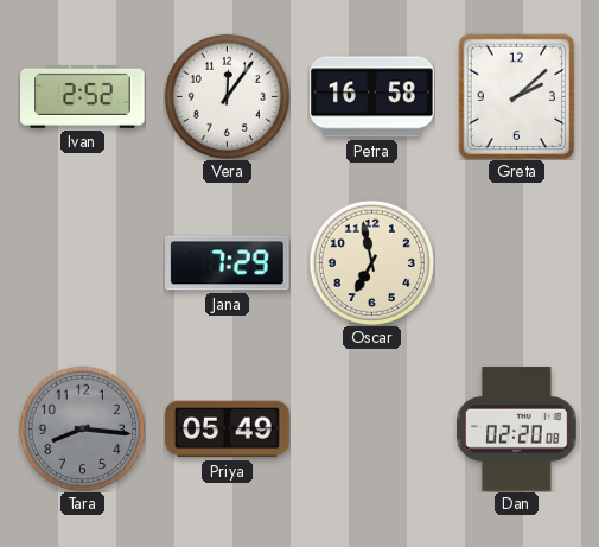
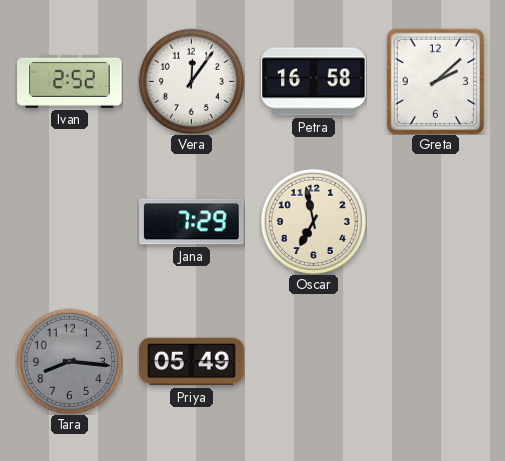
Dan: 02:20 -> none (517, 430)
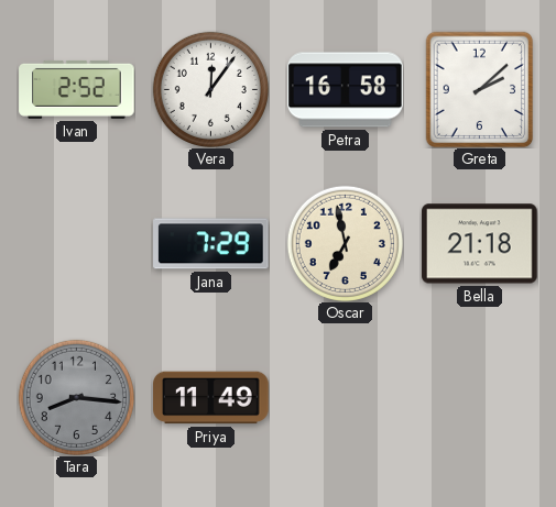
Bella: none -> 21:18 (480, 244)
Priya: 05:49 -> 11:49 (211, 398)
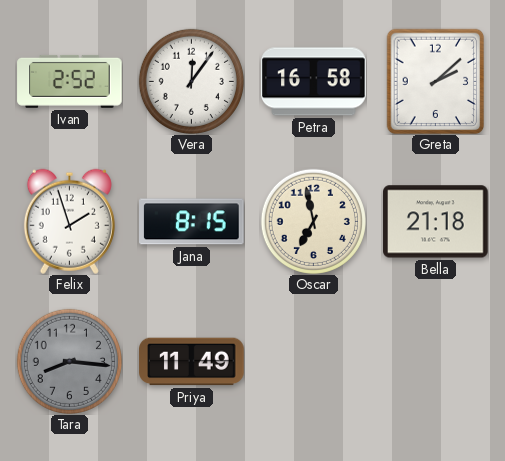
Felix: none -> 1:57 (69, 221)
Jana: 7:29 -> 8:15 (192, 222)
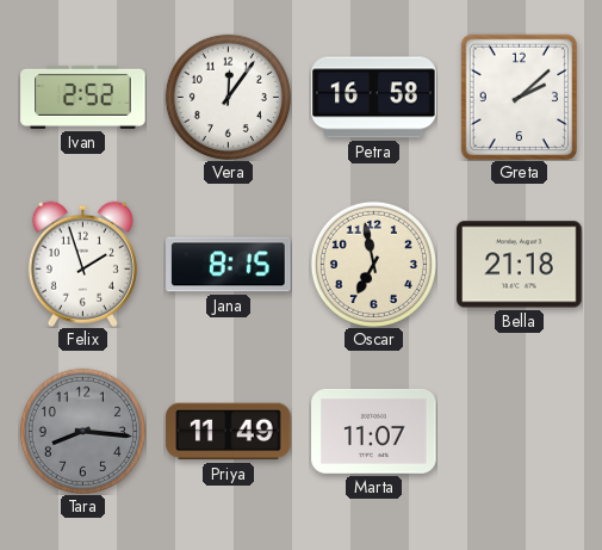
Marta: none -> 11:07 (374, 431)
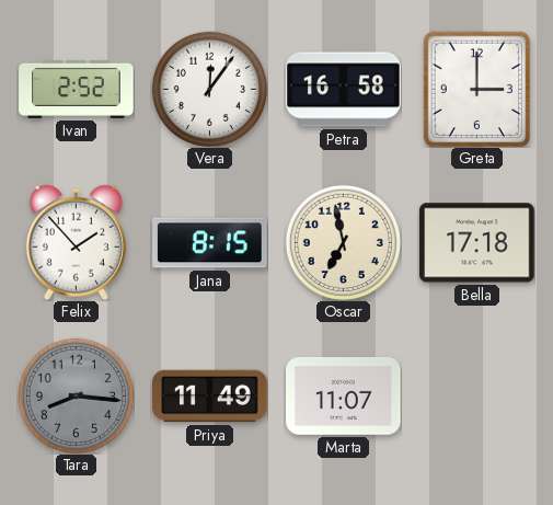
Greta: 2:08 -> 3:00 (477, 89)
Felix: 1:57 -> 1:53 (76, 242)
Bella: 21:18 -> 17:18 (477, 243)
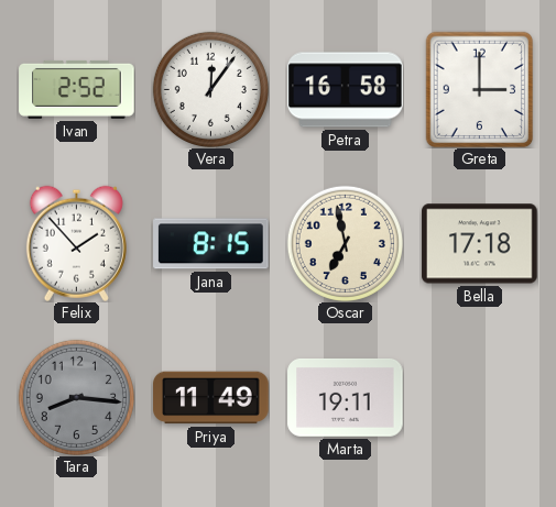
Marta: 11:07 -> 19:11 (346, 397)
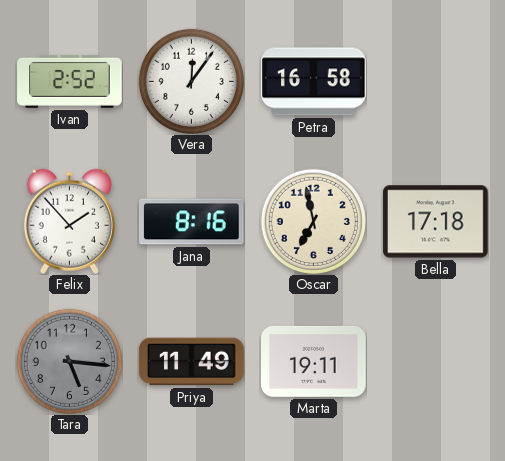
Greta: 3:00 -> none (480, 89)
Jana: 8:15 -> 8:16 (192, 222)
Tara: 8:16 -> 5:16 (69, 361)
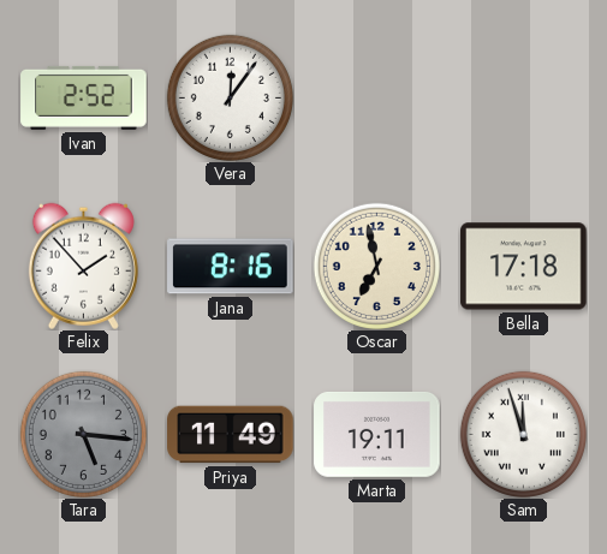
Petra: 16:58 -> none (314, 82)
Sam: none -> 11:57 (523, 434)
